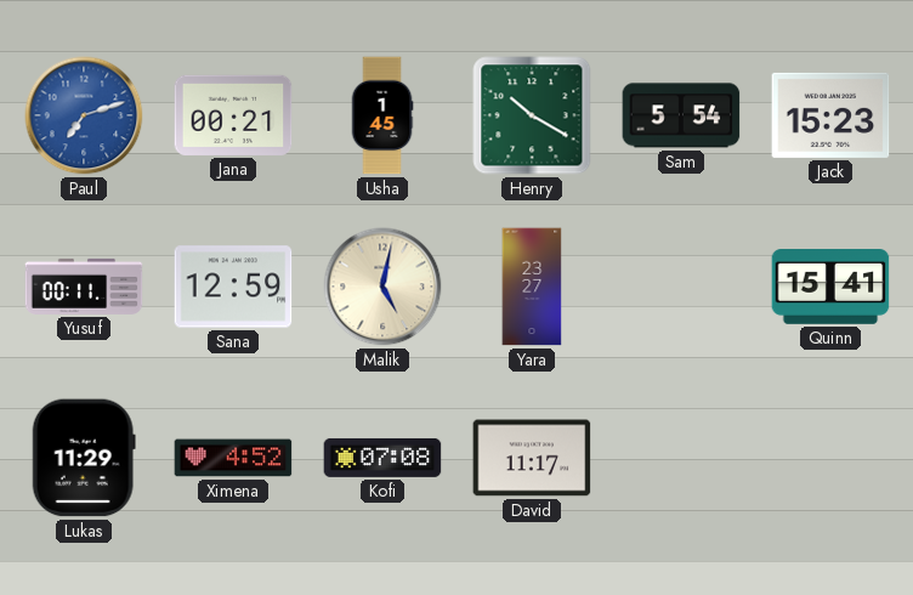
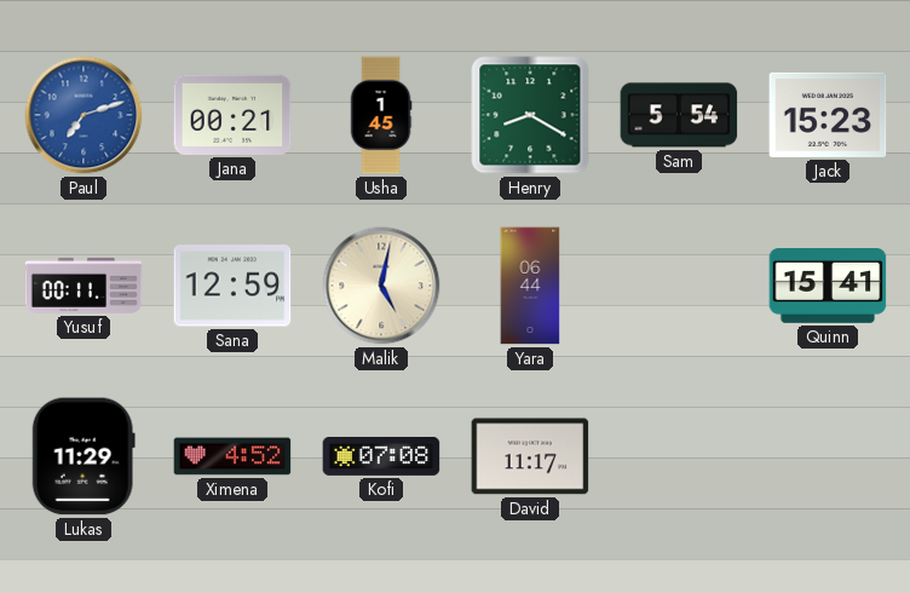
Henry: 10:20 -> 8:20 (530, 115)
Yara: 23:27 -> 06:44 (530, 286)
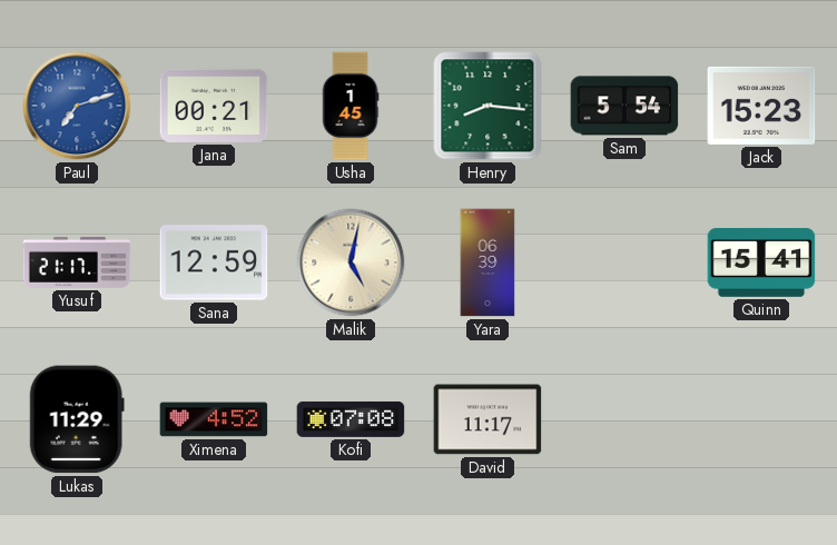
Henry: 8:20 -> 8:16 (488, 106)
Yusuf: 00:11 -> 21:17 (77, 262)
Yara: 06:44 -> 06:39 (488, 262)
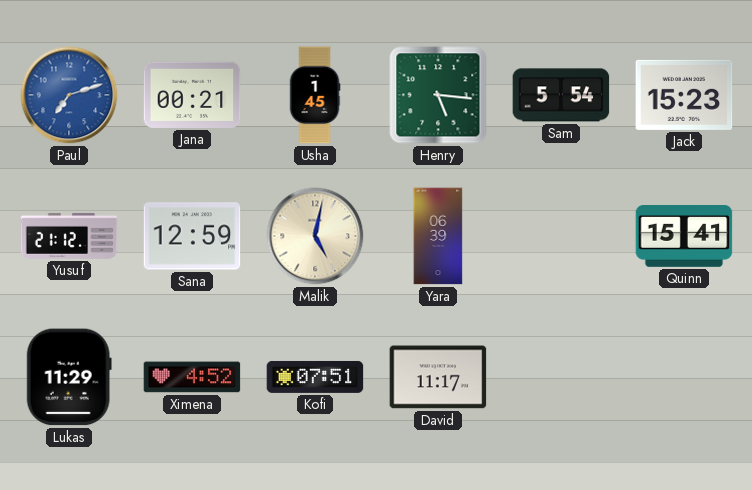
Henry: 8:16 -> 5:16 (438, 95)
Yusuf: 21:17 -> 21:12 (69, 236)
Kofi: 07:08 -> 07:51 (315, 377)
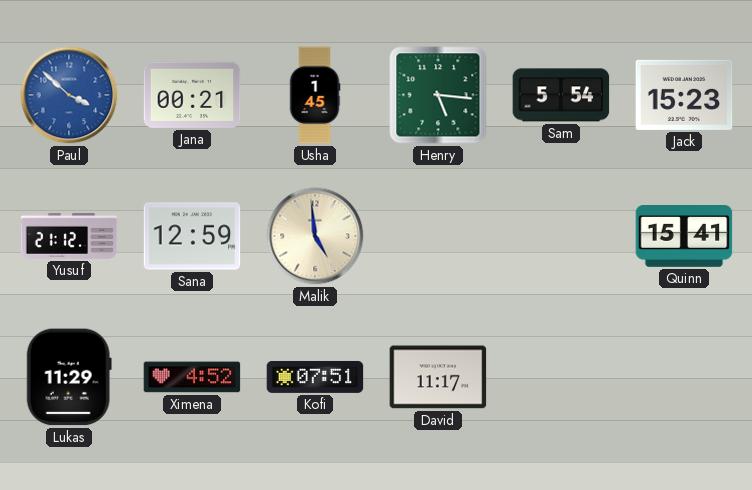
Paul: 7:12 -> 3:52 (69, 95)
Malik: 5:02 -> 4:59 (315, 236)
Yara: 06:39 -> none (438, 236)
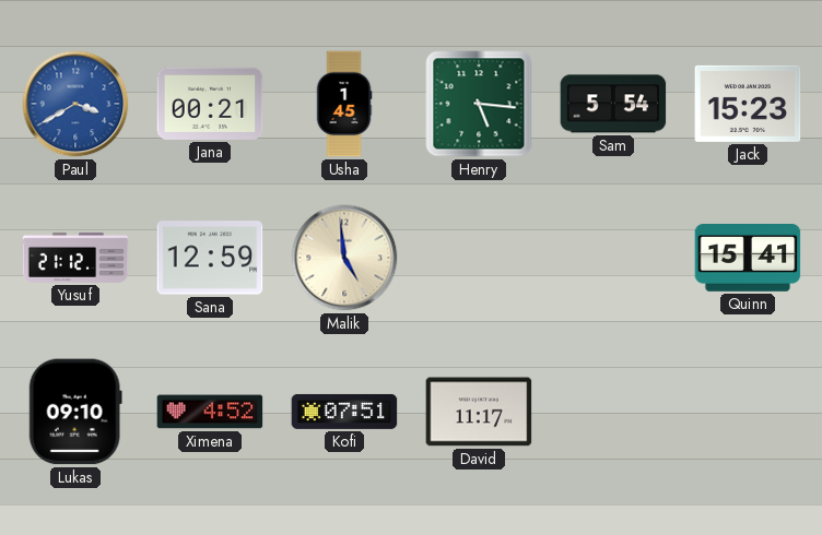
Paul: 3:52 -> 3:40 (75, 104)
Lukas: 11:29 -> 09:10 (75, 412)
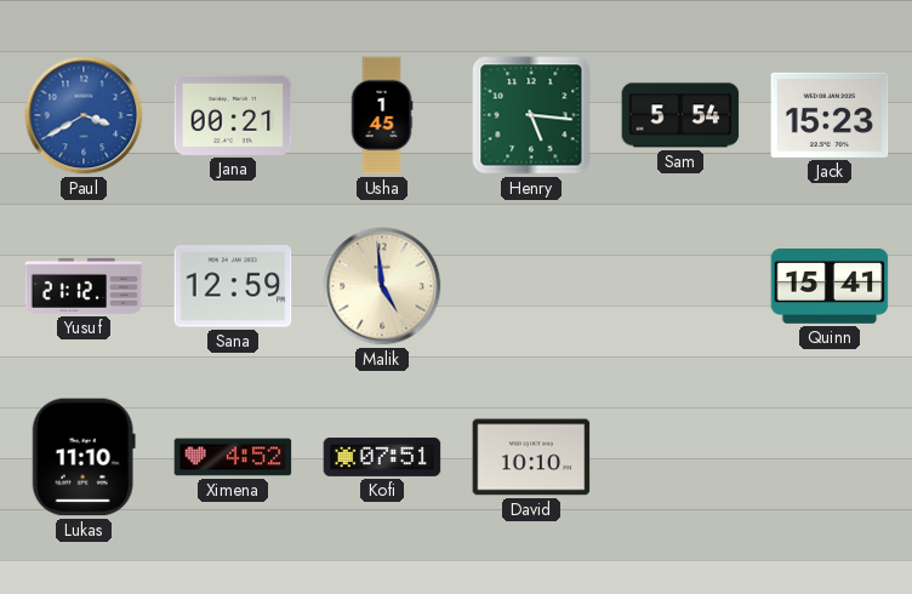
Lukas: 09:10 -> 11:10 (84, 457)
David: 11:17 -> 10:10 (531, 457)
